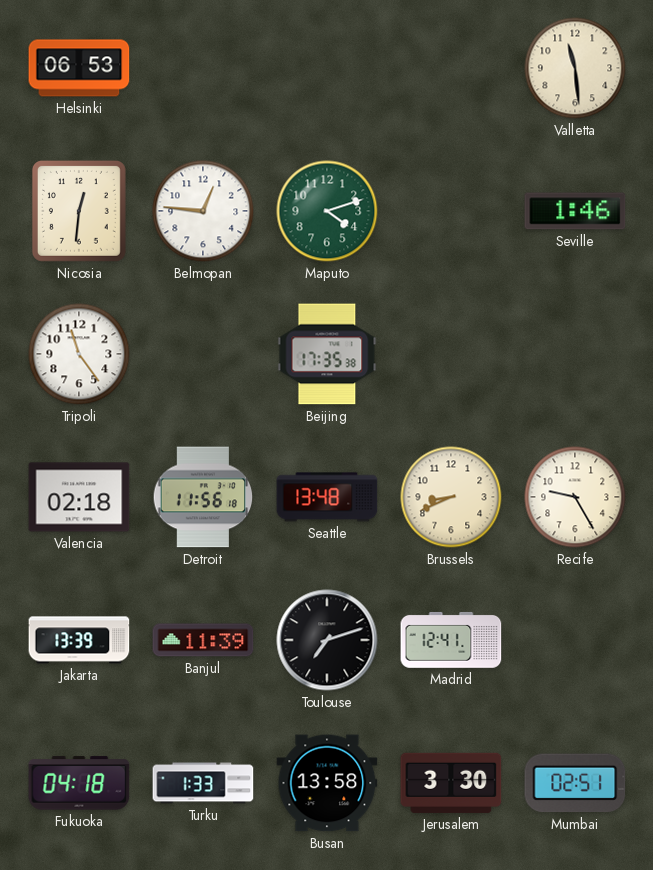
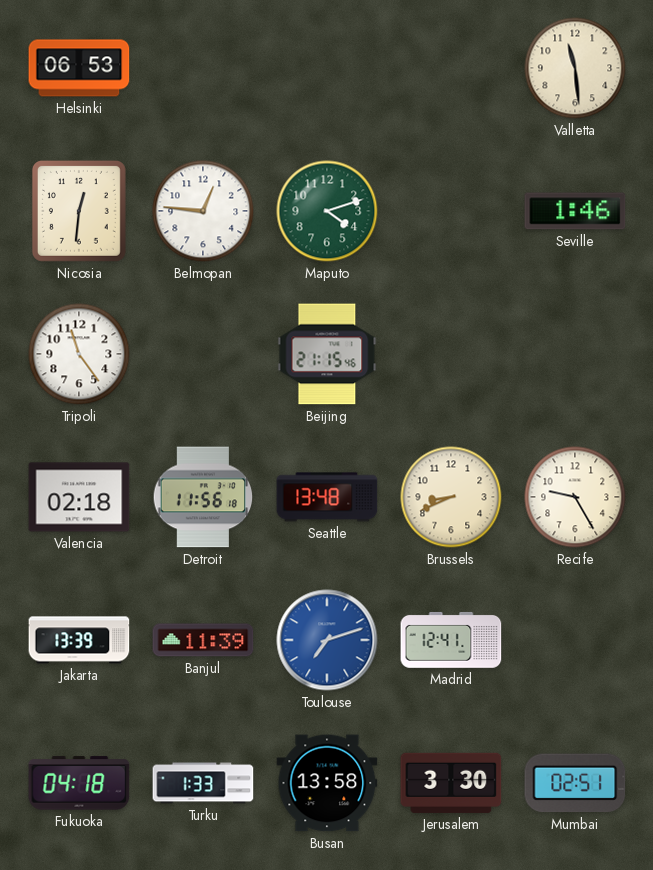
Beijing: 17:35 -> 21:15 (327, 354)
Toulouse dial: black -> blue (327, 640)
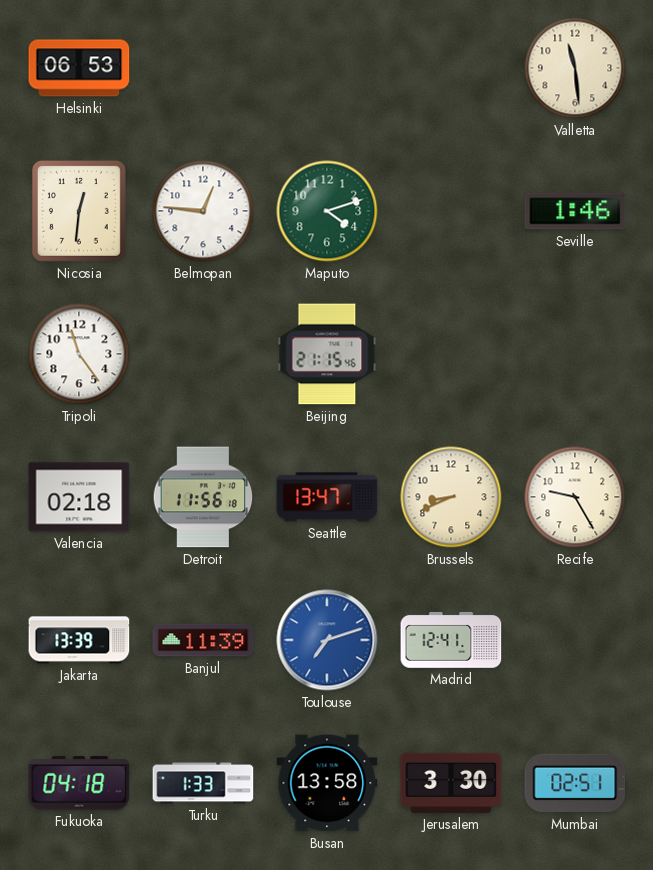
Seattle: 13:48 -> 13:47 (327, 497)
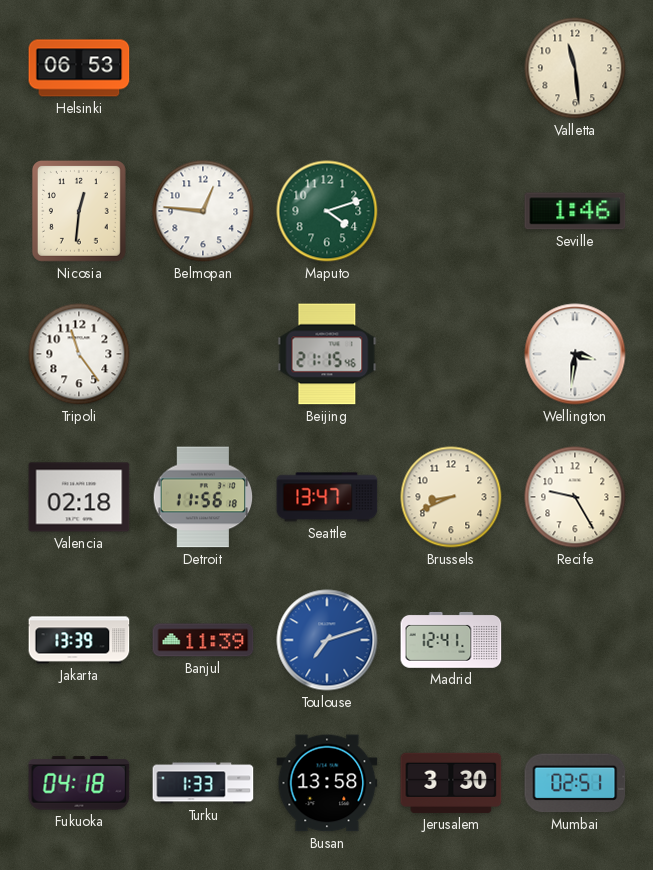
Wellington: none -> 3:31 (575, 354)
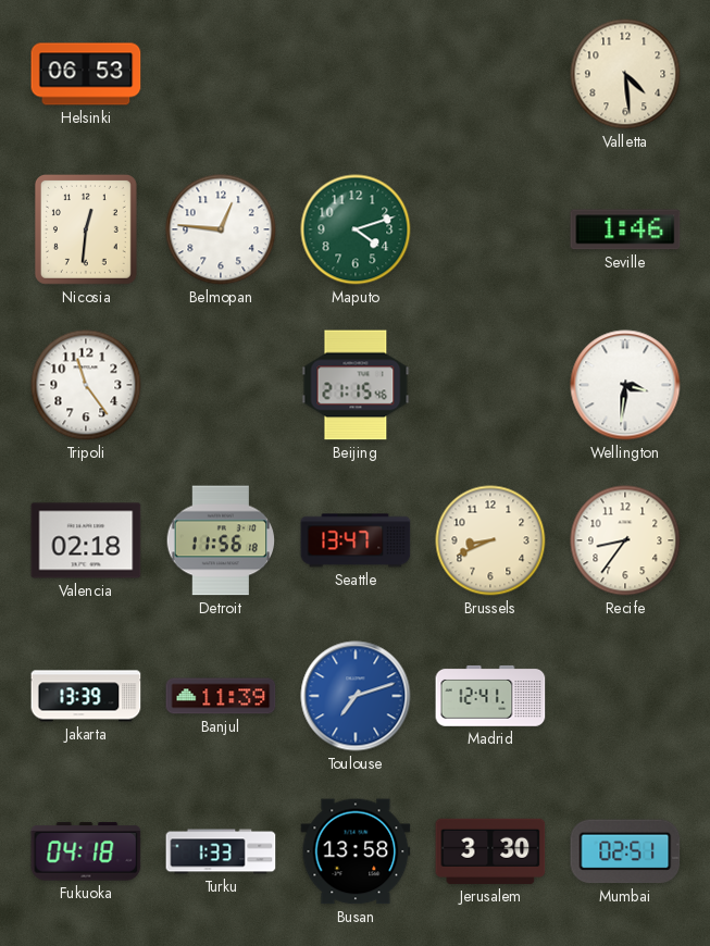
Valletta: 11:29 -> 4:29 (625, 74)
Recife: 9:25 -> 8:36 (625, 540)
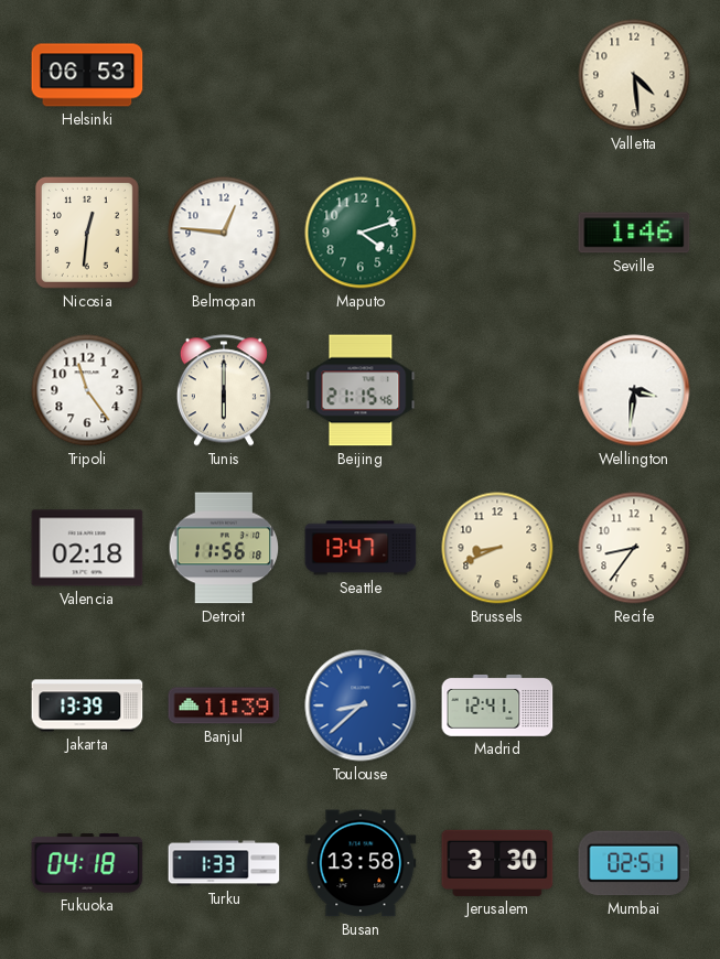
Tunis: none -> 6:00 (224, 390)
Toulouse: 7:12 -> 8:38 (361, 705)
